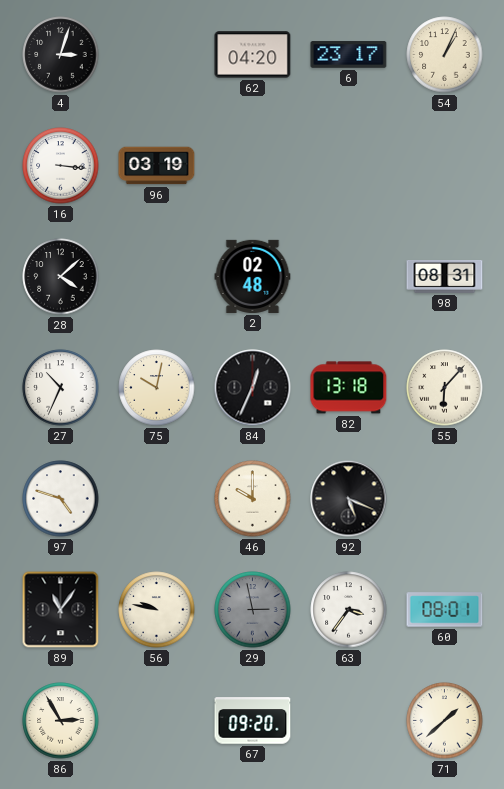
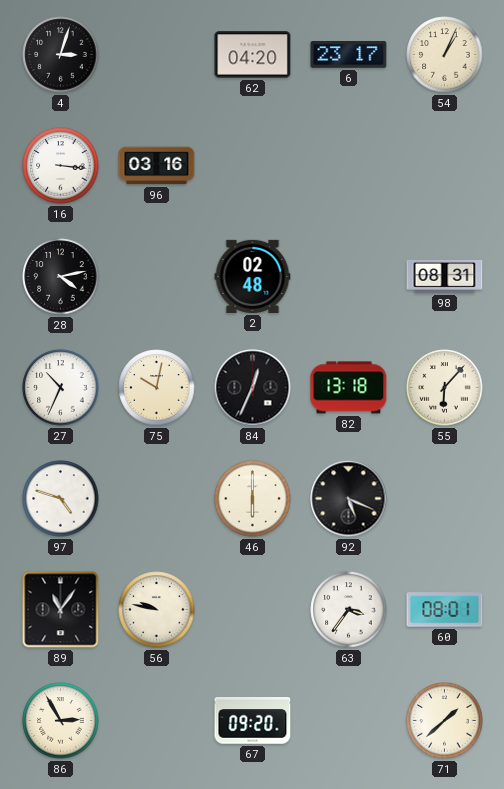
96: 03:19 -> 03:16 (157, 166)
28: 4:08 -> 4:13 (61, 277)
46: 10:00 -> 6:00 (253, 499)
29: 2:58 -> none (253, 610)
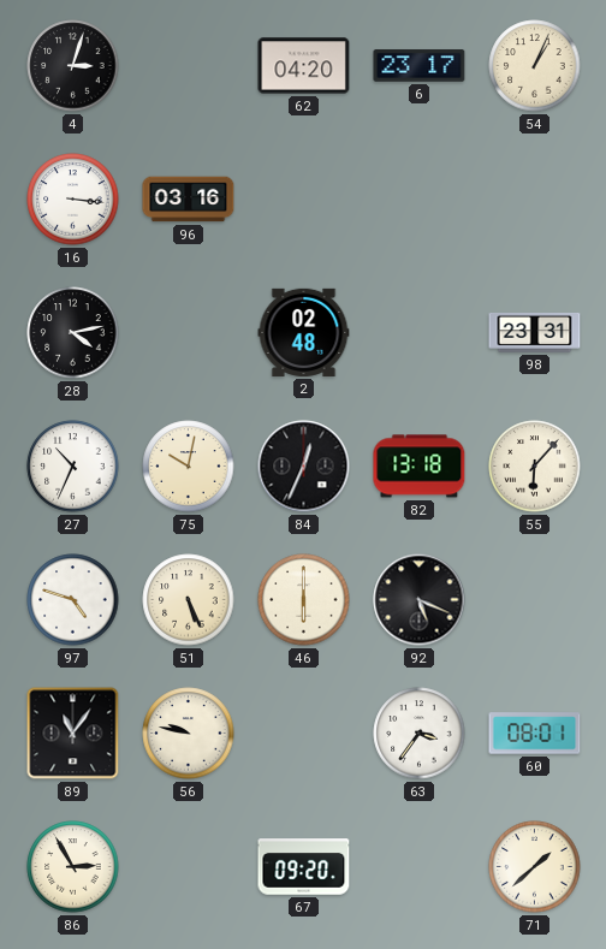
98: 08:31 -> 23:31 (535, 333)
51: none -> 5:26 (189, 600)
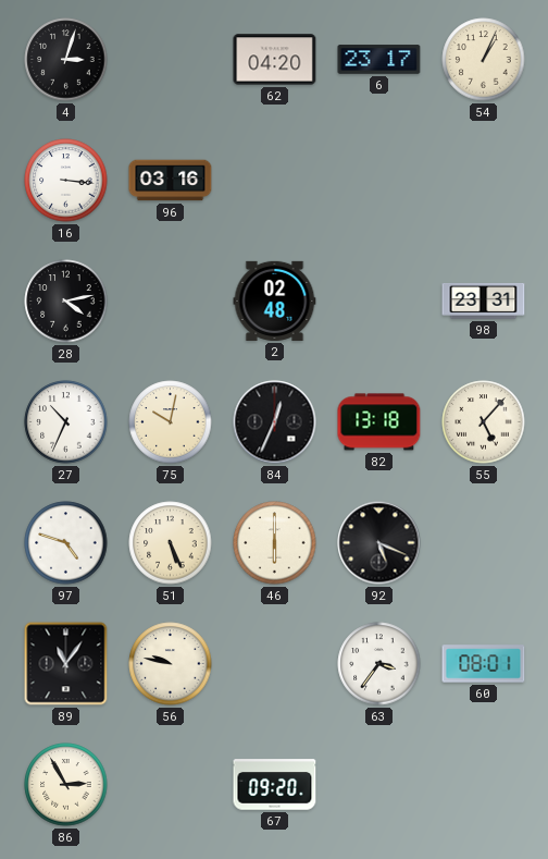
55: 6:07 -> 5:07 (484, 422)
71: 1:38 -> none (535, 867)
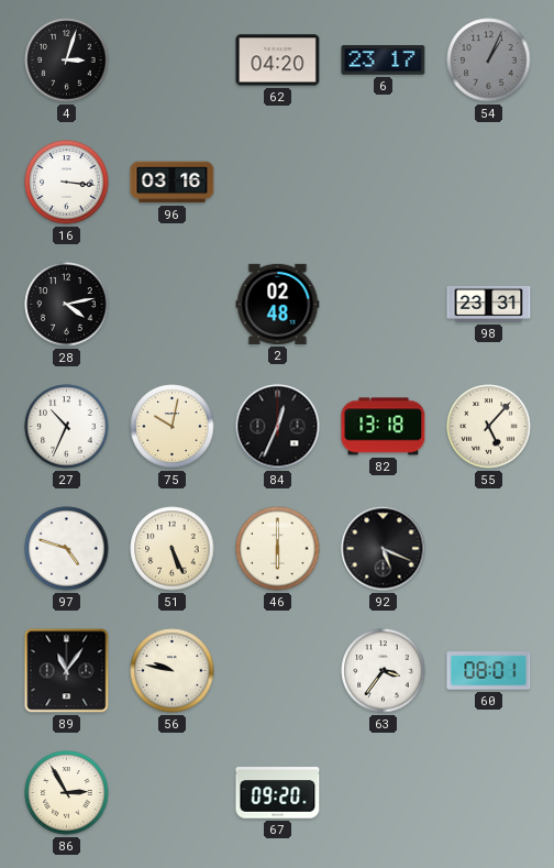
54 dial: cream -> grey (489, 61)
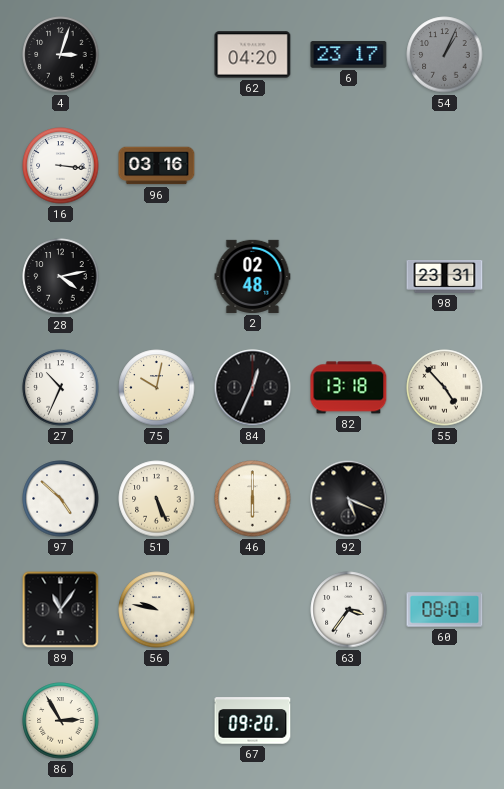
55: 5:07 -> 4:53 (445, 388)
97: 4:48 -> 4:52 (61, 499)
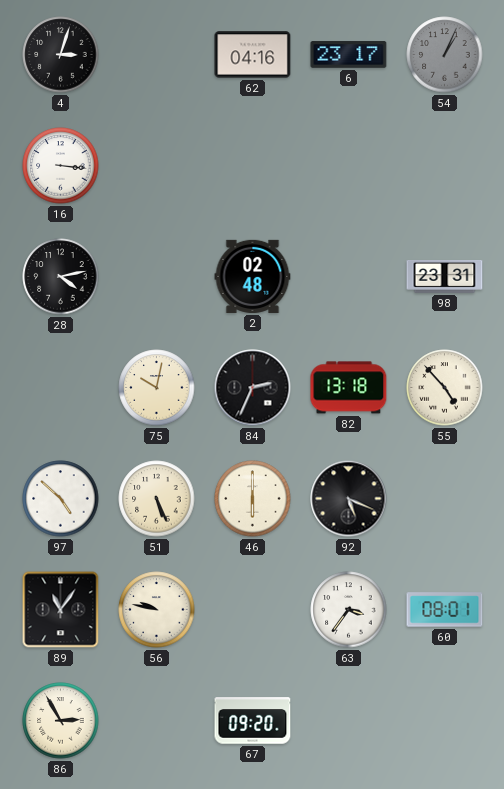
62: 04:20 -> 04:16 (253, 55)
96: 03:16 -> none (157, 166)
27: 10:34 -> none (61, 388)
84: 12:34 -> 2:34 (253, 388)
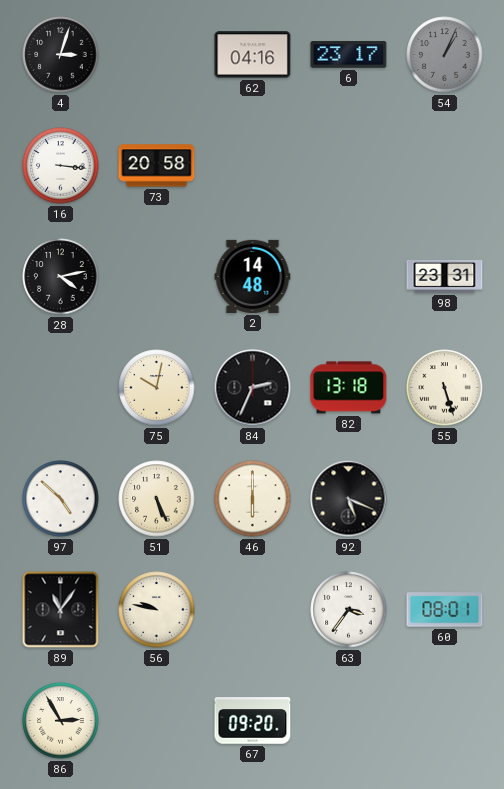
73: none -> 20:58 (157, 166)
2: 02:48 -> 14:48 (253, 276)
55: 4:53 -> 5:27 (445, 388)
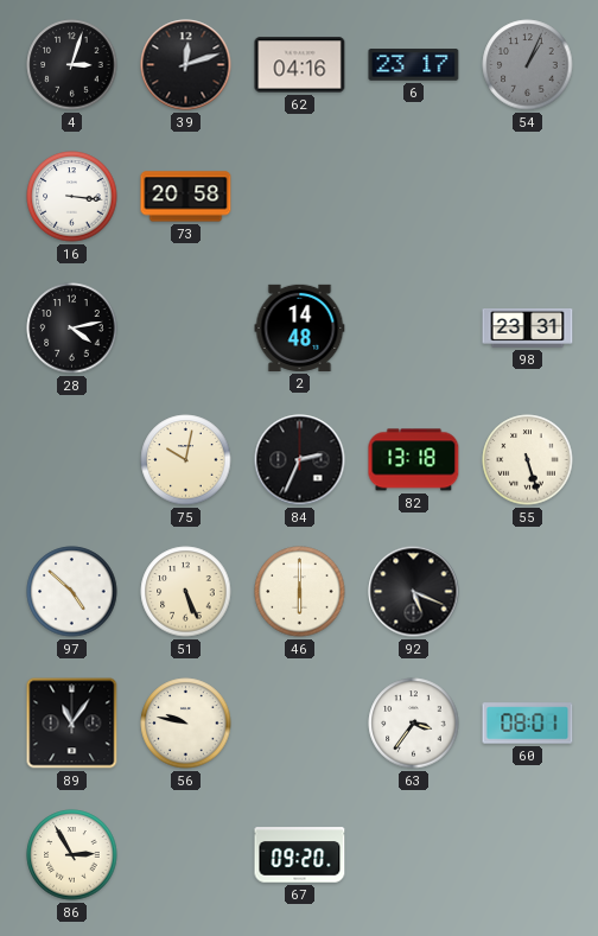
39: none -> 12:12 (186, 65)
